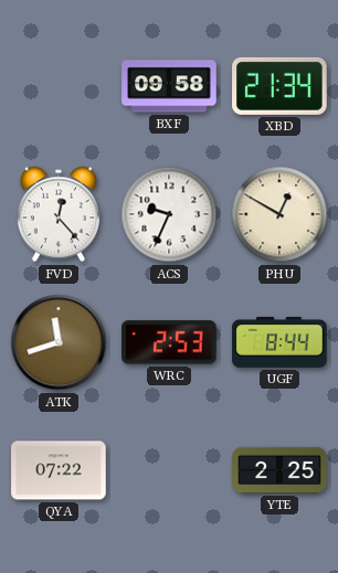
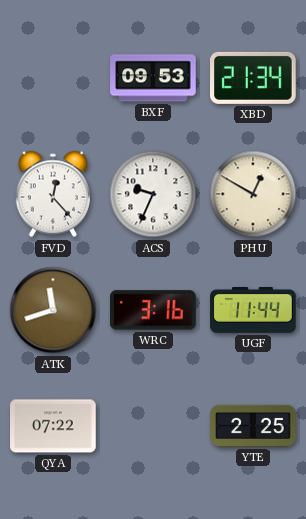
BXF: 09:58 -> 09:53 (153, 78)
WRC: 2:53 -> 3:16 (154, 310)
UGF: 8:44 -> 11:44 (253, 310)
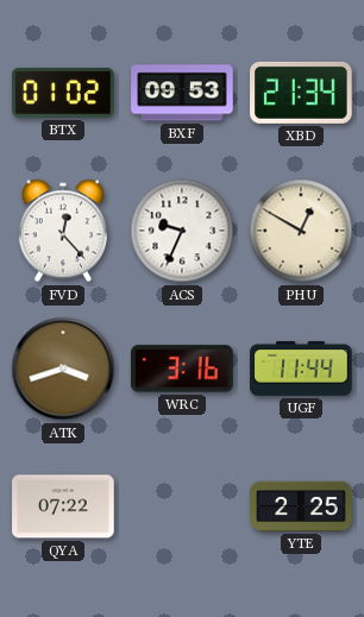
BTX: none -> 01:02 (64, 93)
ATK: 11:42 -> 3:42 (63, 369)
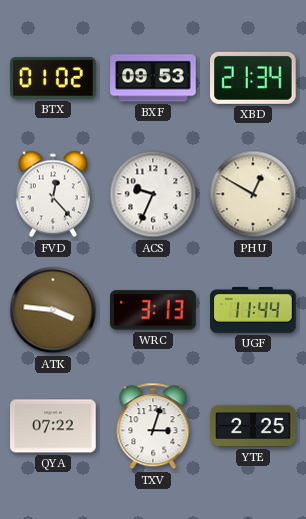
ATK: 3:42 -> 3:46 (53, 310)
WRC: 3:16 -> 3:13 (154, 310)
TXV: none -> 3:03 (153, 426)
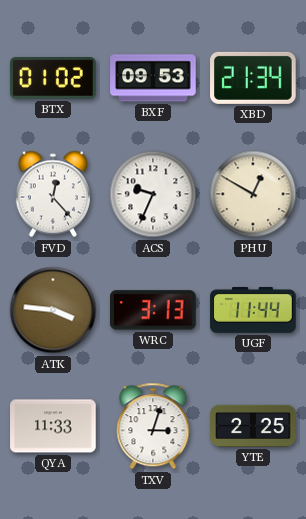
QYA: 07:22 -> 11:33 (53, 426)
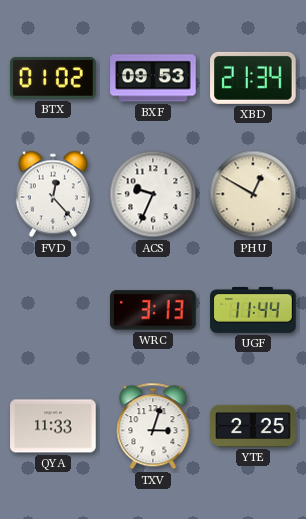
ATK: 3:46 -> none (53, 310)
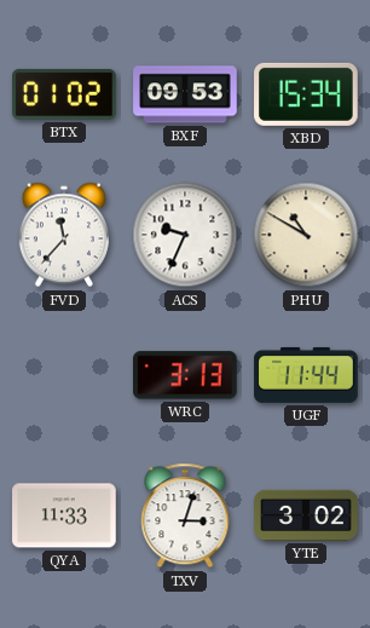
XBD: 21:34 -> 15:34 (306, 94)
FVD: 12:23 -> 11:37 (64, 235)
PHU: 12:50 -> 10:50 (306, 235)
YTE: 2:25 -> 3:02 (306, 515)
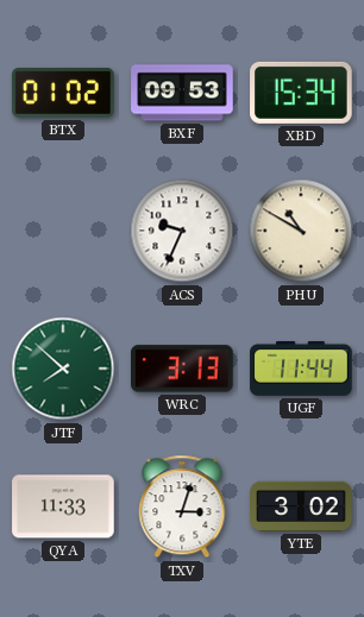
FVD: 11:37 -> none (64, 235)
JTF: none -> 7:52 (63, 369)
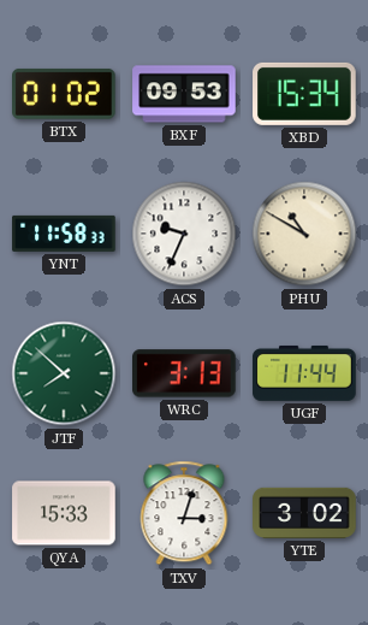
YNT: none -> 11:58 (64, 234)
QYA: 11:33 -> 15:33 (64, 513)
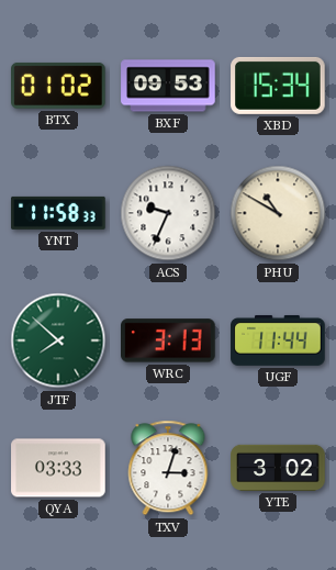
QYA: 15:33 -> 03:33 (58, 468)
